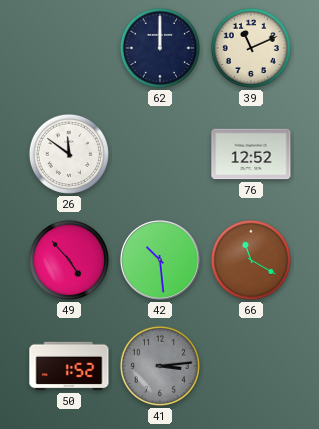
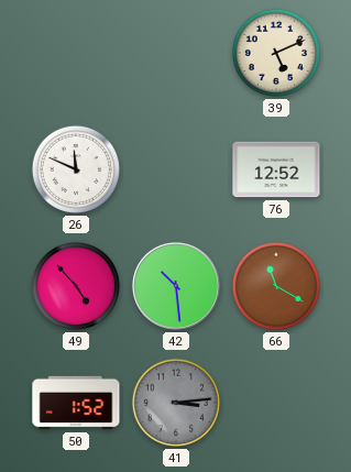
62: 12:00 -> none (160, 48)
39: 11:11 -> 5:11 (276, 53)
26: 11:51 -> 11:49 (76, 169)
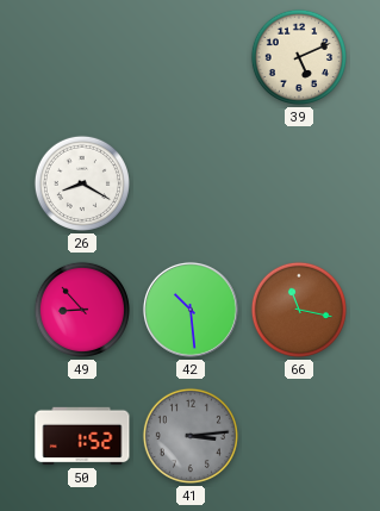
26: 11:49 -> 8:20 (82, 183)
76: 12:52 -> none (276, 169)
49: 4:53 -> 8:53 (82, 310)
66: 11:20 -> 11:17 (299, 310)
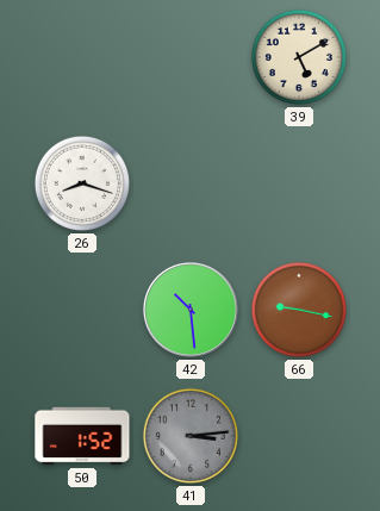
39: 5:11 -> 5:10 (299, 57)
26: 8:20 -> 8:18 (82, 183)
49: 8:53 -> none (82, 310)
66: 11:17 -> 9:17 (299, 310)
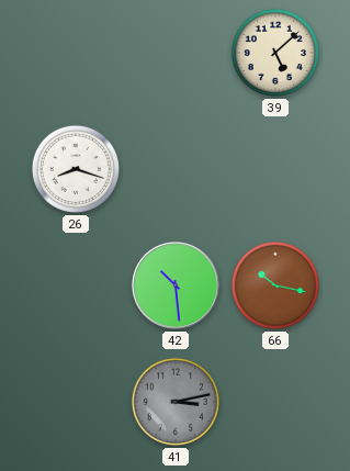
39: 5:10 -> 5:08 (275, 53)
66: 9:17 -> 10:17 (275, 285)
50: 1:52 -> none (82, 436)
41: 3:14 -> 3:13 (176, 402)
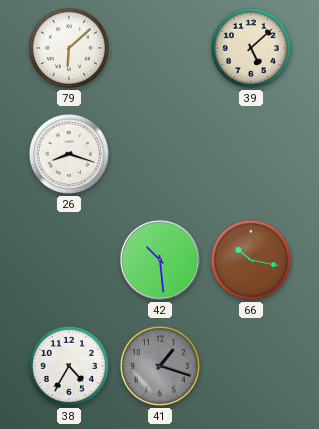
79: none -> 6:08 (69, 48)
38: none -> 4:35 (69, 366)
41: 3:13 -> 1:18 (160, 366)
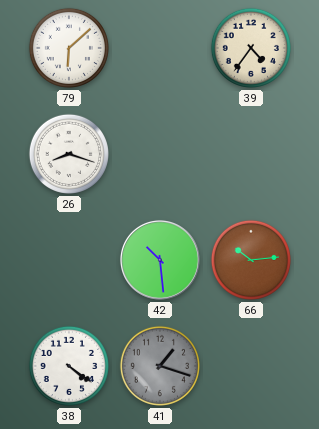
39: 5:08 -> 4:36 (251, 48)
66: 10:17 -> 10:14 (251, 260)
38: 4:35 -> 4:21 (69, 366)
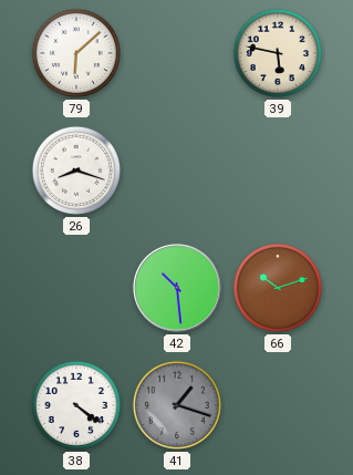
39: 4:36 -> 5:47 (278, 53)
66: 10:14 -> 10:12 (278, 288)
